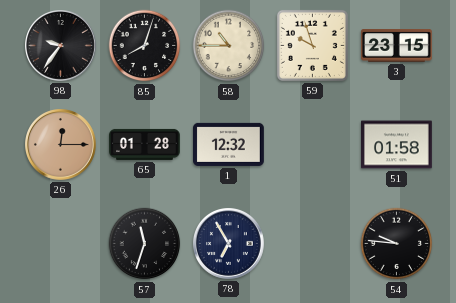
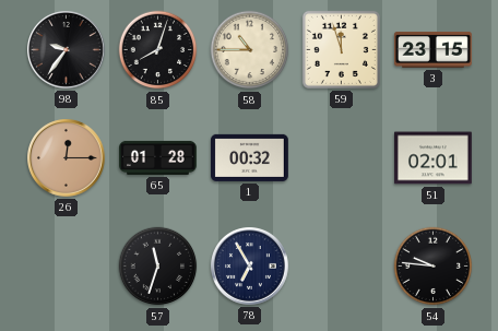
59: 9:57 -> 11:57 (341, 49)
1: 12:32 -> 00:32 (250, 157)
51: 01:58 -> 02:01 (434, 158)
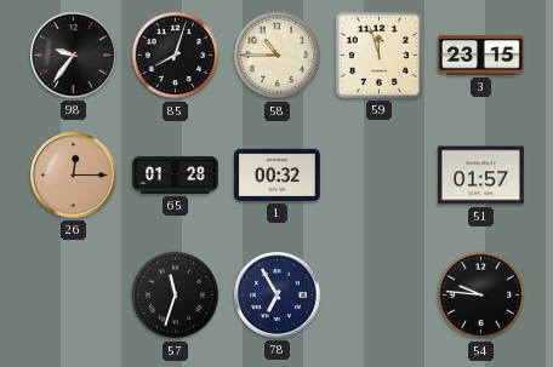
51: 02:01 -> 01:57 (481, 176)
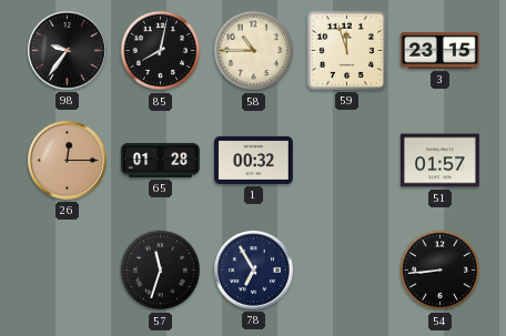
85: 8:03 -> 8:02 (161, 51)
54: 9:46 -> 8:44 (441, 271)
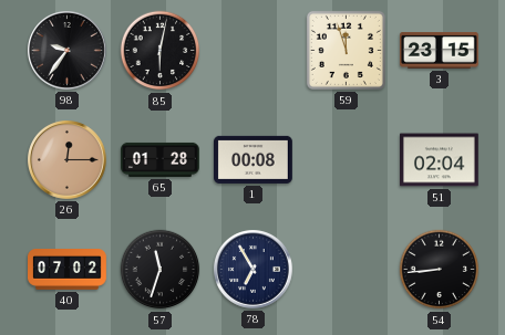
85: 8:02 -> 6:02 (161, 51)
58: 10:45 -> none (254, 51)
1: 00:32 -> 00:08 (254, 159)
51: 01:57 -> 02:04 (440, 160)
40: none -> 07:02 (68, 270)
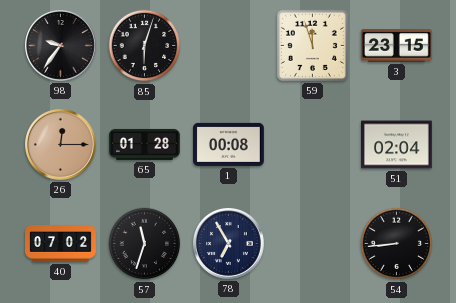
85: 6:02 -> 6:03 (145, 46)
